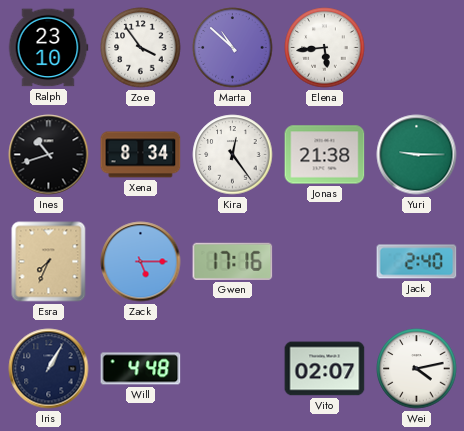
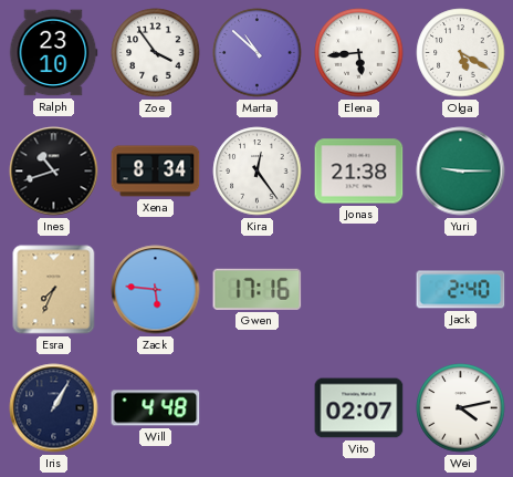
Olga: none -> 5:20 (461, 53)
Zack: 5:15 -> 5:46 (156, 290)
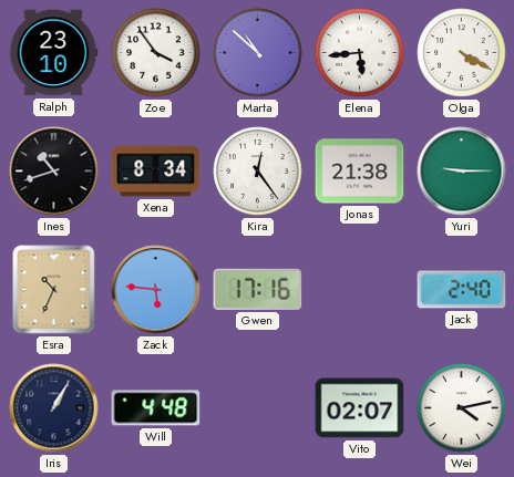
Olga: 5:20 -> 4:20 (462, 53)
Esra: 7:34 -> 10:34 (54, 290)
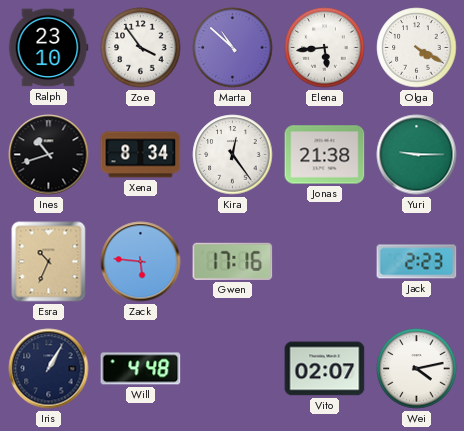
Jack: 2:40 -> 2:23 (417, 262)
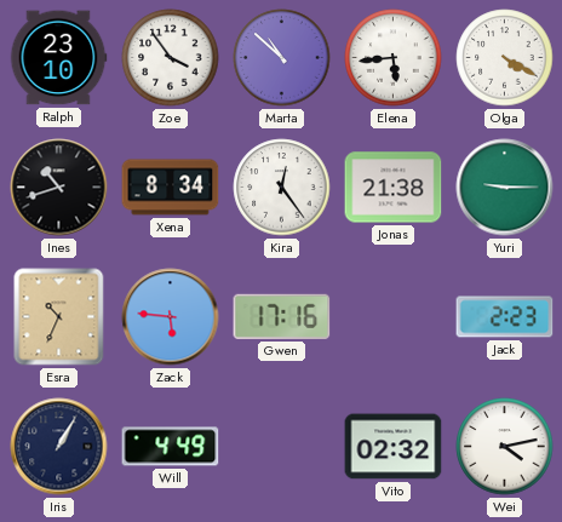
Will: 4:48 -> 4:49 (171, 447)
Vito: 02:07 -> 02:32 (394, 447)
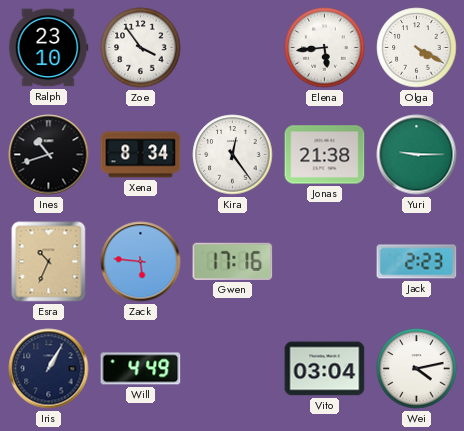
Marta: 10:52 -> none (282, 58)
Vito: 02:32 -> 03:04 (325, 369)
